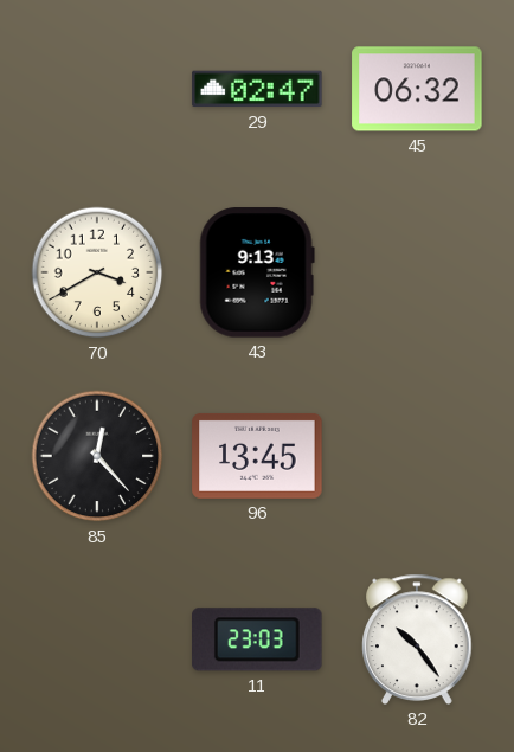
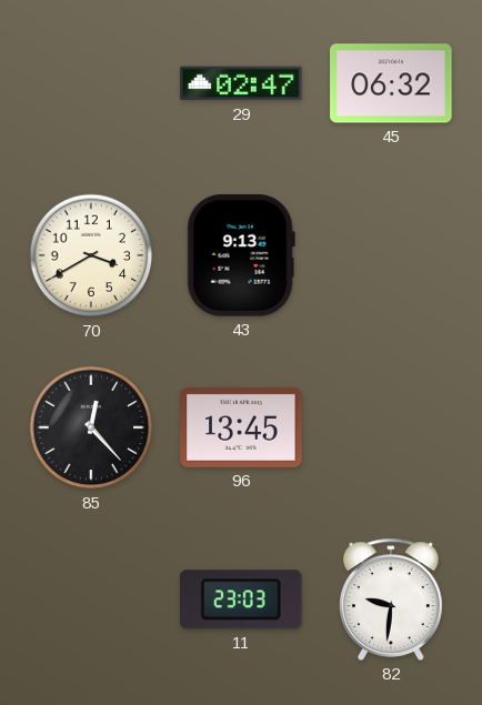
82: 10:24 -> 9:31 (392, 600)
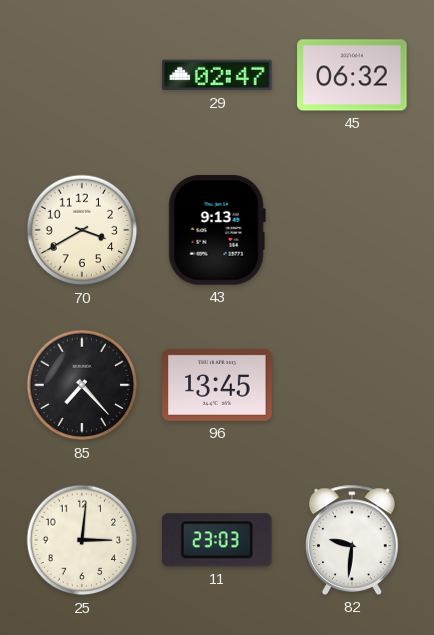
85: 12:23 -> 7:23 (82, 385)
25: none -> 3:01 (82, 540)
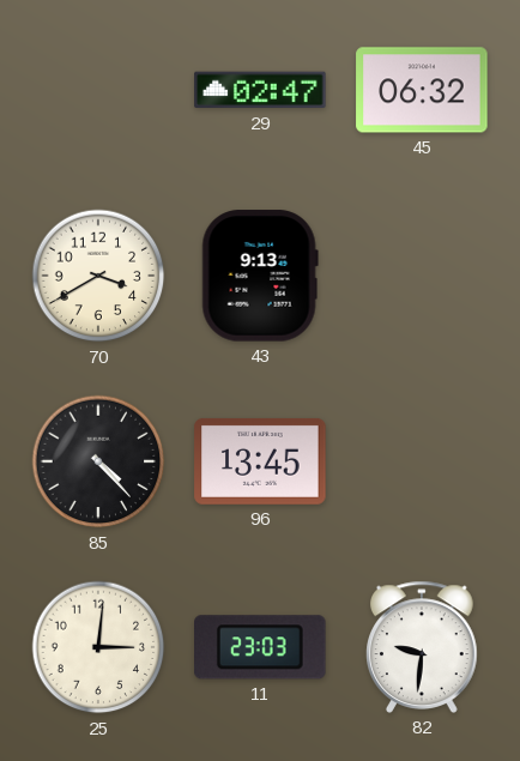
85: 7:23 -> 4:23 (98, 461)
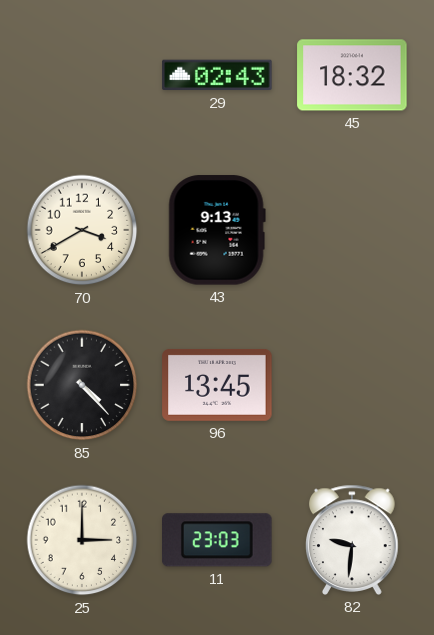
29: 02:47 -> 02:43 (217, 75)
45: 06:32 -> 18:32 (352, 75)
25: 3:01 -> 3:00 (82, 540)
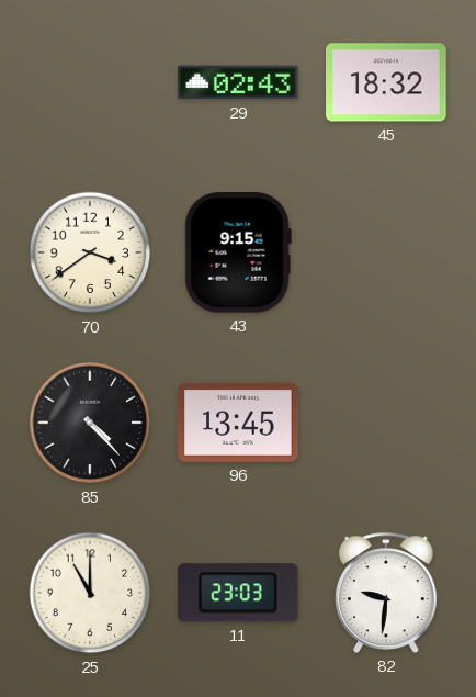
70: 3:40 -> 3:39 (90, 252)
43: 9:13 -> 9:15 (238, 252)
25: 3:00 -> 11:00 (90, 593)
